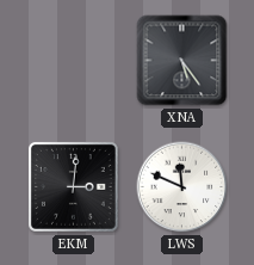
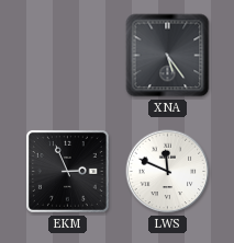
EKM: 3:01 -> 2:56 (67, 171)
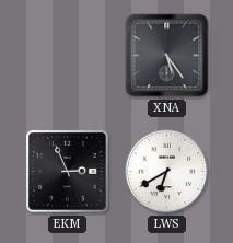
LWS: 11:49 -> 6:40 (167, 172)
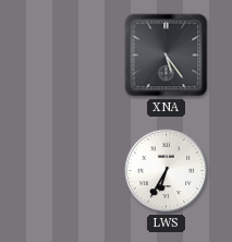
EKM: 2:56 -> none (67, 171)
LWS: 6:40 -> 6:35 (167, 171)
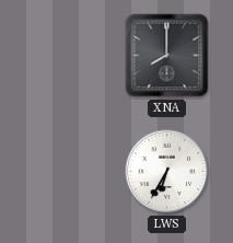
XNA: 5:24 -> 8:00 (167, 56)
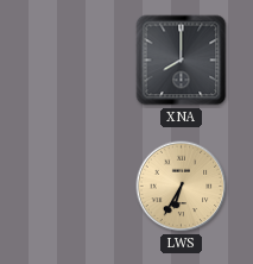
LWS dial: white -> champagne (182, 187)
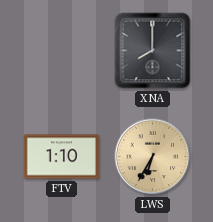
FTV: none -> 1:10 (61, 157)
